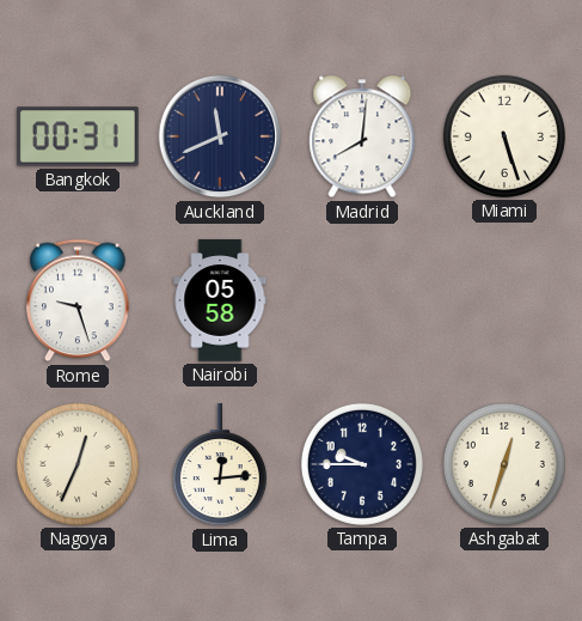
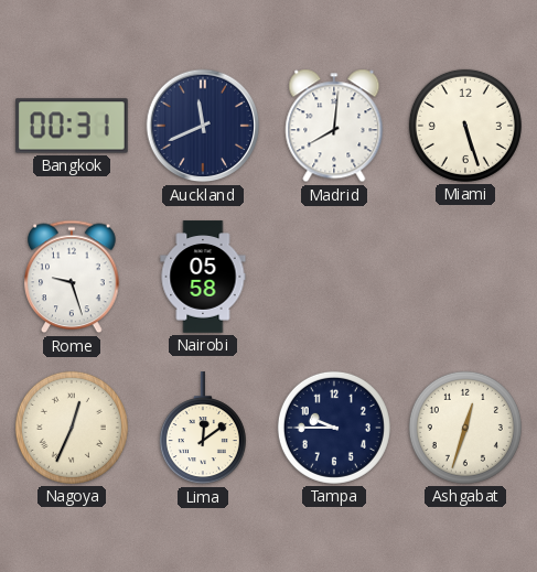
Lima: 12:14 -> 12:09 (203, 429)
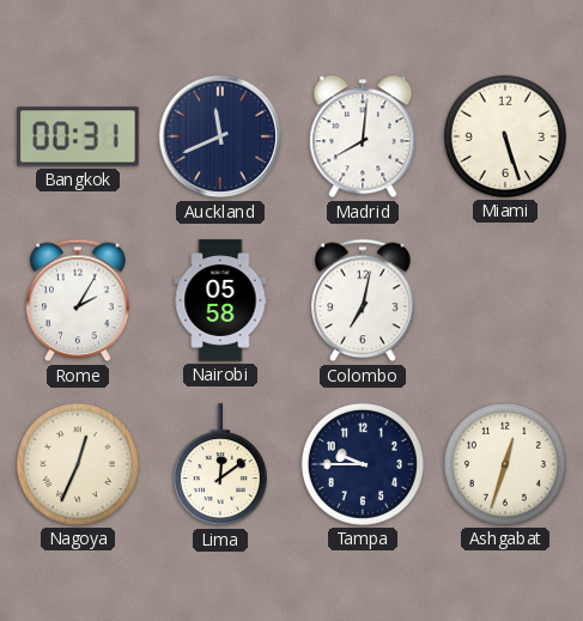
Rome: 9:27 -> 2:05 (78, 300)
Colombo: none -> 7:02 (363, 300)
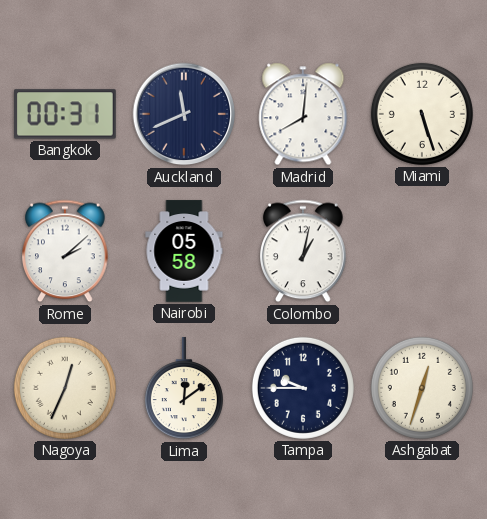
Rome: 2:05 -> 2:08 (65, 251)
Colombo: 7:02 -> 1:02 (303, 251)
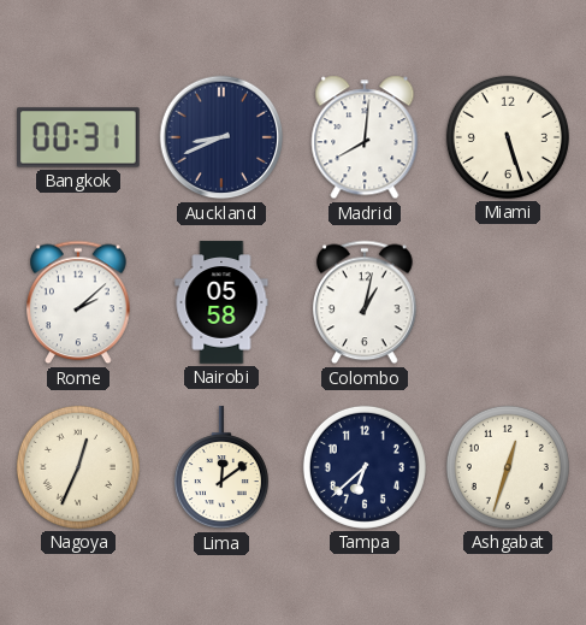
Auckland: 11:41 -> 8:41 (221, 137)
Tampa: 9:45 -> 6:38 (365, 467)
